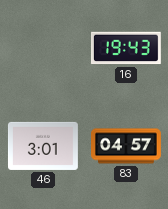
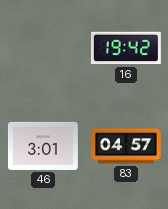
16: 19:43 -> 19:42 (126, 48)
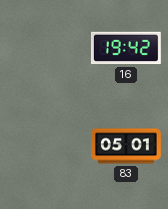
46: 3:01 -> none (43, 146)
83: 04:57 -> 05:01 (127, 146)
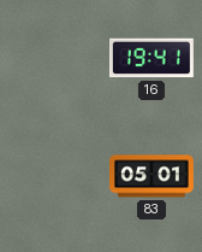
16: 19:42 -> 19:41 (151, 58)
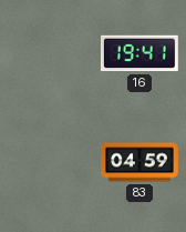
83: 05:01 -> 04:59 (141, 162)
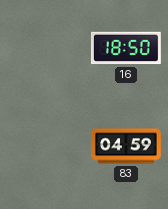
16: 19:41 -> 18:50 (126, 48)
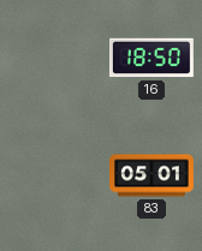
83: 04:59 -> 05:01 (153, 175)
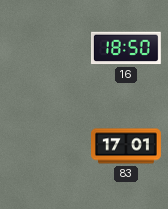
83: 05:01 -> 17:01 (127, 146)
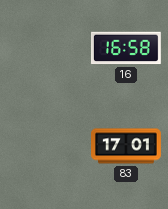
16: 18:50 -> 16:58 (126, 48)
